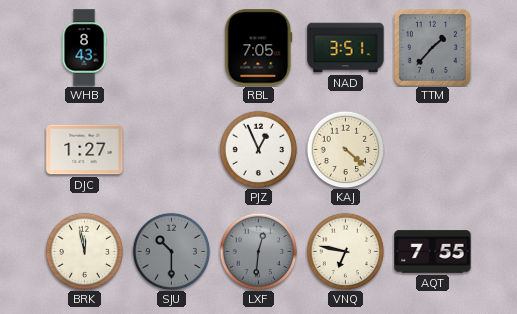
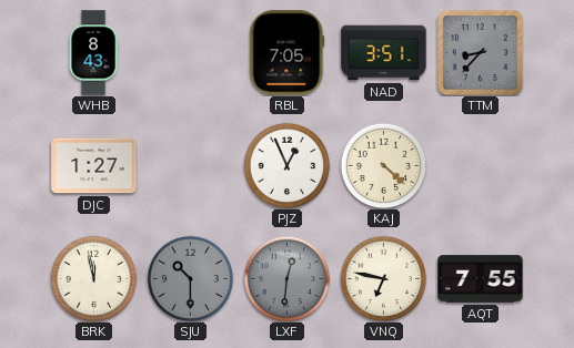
TTM: 1:37 -> 8:37 (480, 52)
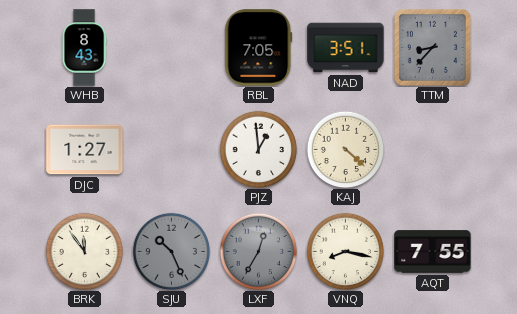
PJZ: 12:56 -> 12:59 (258, 149)
BRK: 11:58 -> 11:54 (84, 251)
SJU: 10:30 -> 10:26 (171, 251)
LXF: 12:31 -> 12:35 (258, 251)
VNQ: 6:47 -> 8:17 (345, 251)
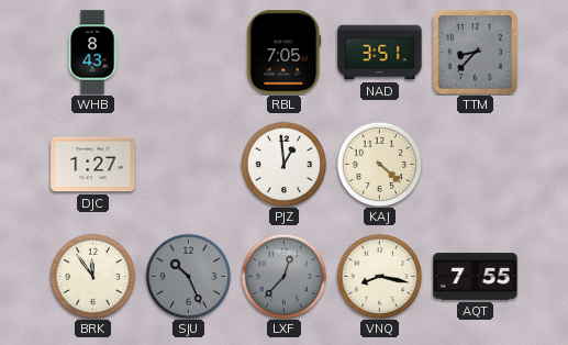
LXF: 12:35 -> 12:37 (283, 276)
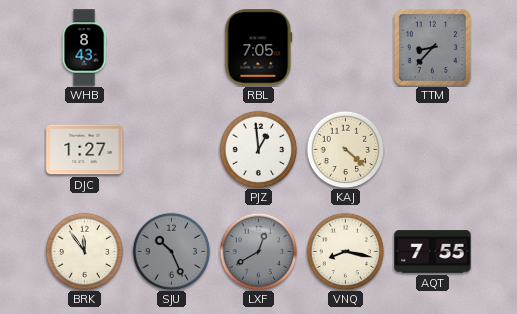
NAD: 3:51 -> none (380, 53)
LXF: 12:37 -> 12:40 (258, 251)
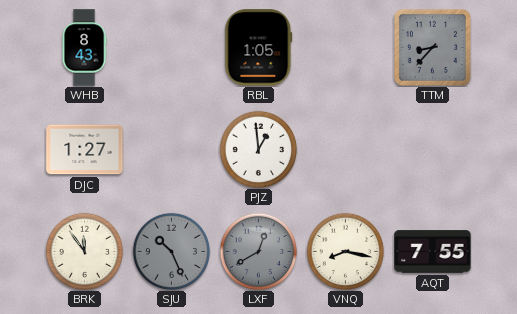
RBL: 7:05 -> 1:05 (259, 48)
KAJ: 4:22 -> none (345, 149)
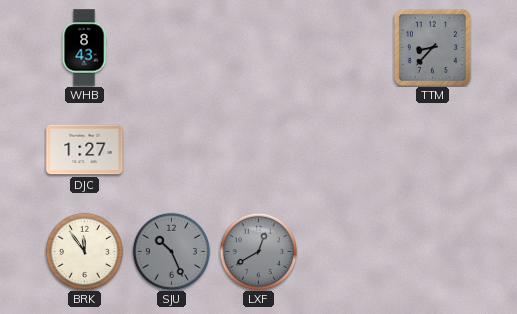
RBL: 1:05 -> none (259, 48)
PJZ: 12:59 -> none (258, 149)
VNQ: 8:17 -> none (345, 251)
AQT: 7:55 -> none (433, 252)
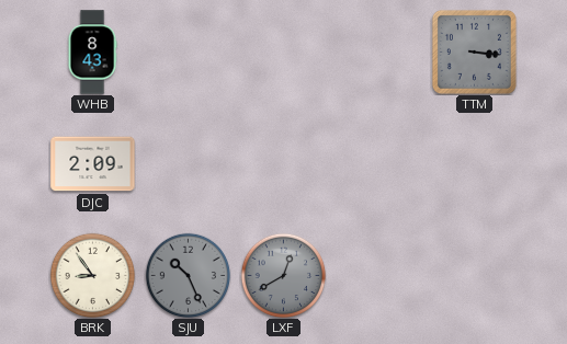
TTM: 8:37 -> 3:16 (474, 51)
DJC: 1:27 -> 2:09 (93, 164)
BRK: 11:54 -> 8:54 (92, 275)
